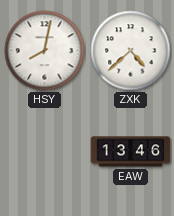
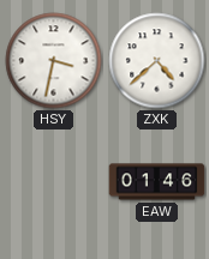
HSY: 8:02 -> 3:32 (54, 61)
EAW: 13:46 -> 01:46 (157, 182)
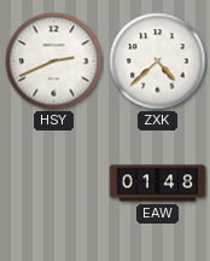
HSY: 3:32 -> 2:41 (54, 62)
EAW: 01:46 -> 01:48 (158, 184)
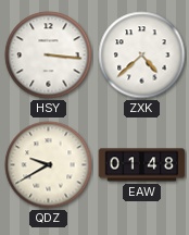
HSY: 2:41 -> 3:16 (49, 55)
QDZ: none -> 9:40 (49, 165)
